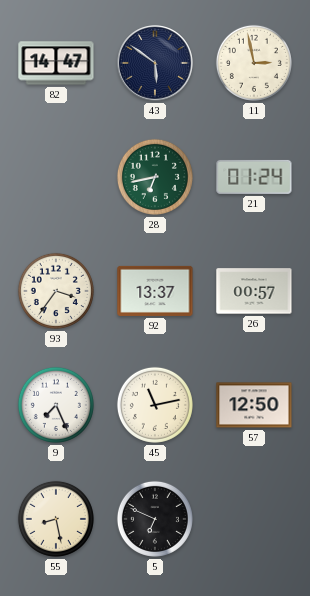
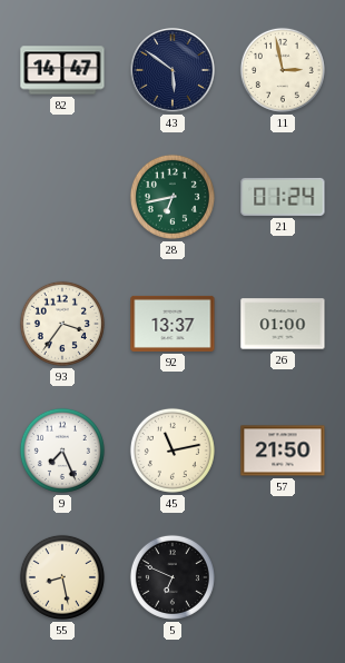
26: 00:57 -> 01:00 (283, 324)
57: 12:50 -> 21:50 (283, 451)
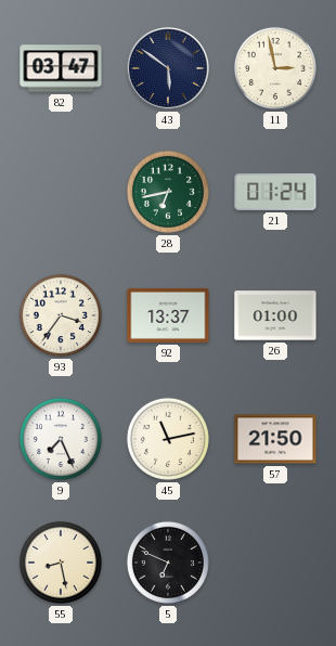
82: 14:47 -> 03:47 (61, 68)
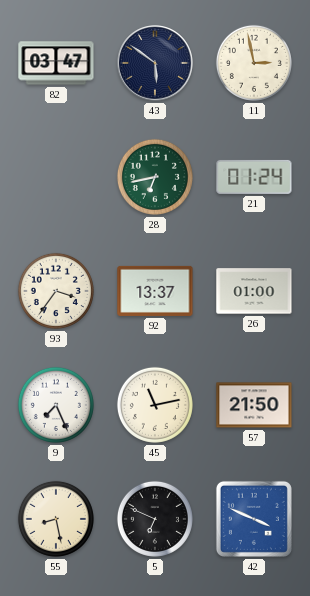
42: none -> 3:49 (254, 519)
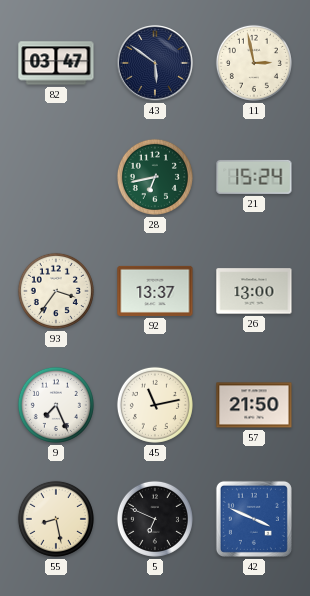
21: 01:24 -> 15:24 (254, 177)
26: 01:00 -> 13:00 (254, 291)
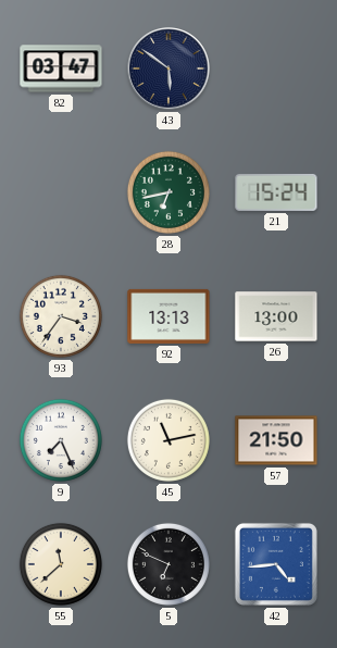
11: 2:58 -> none (254, 63)
92: 13:37 -> 13:13 (168, 316)
55: 8:28 -> 11:38 (61, 564)
42: 3:49 -> 4:44 (276, 564)
